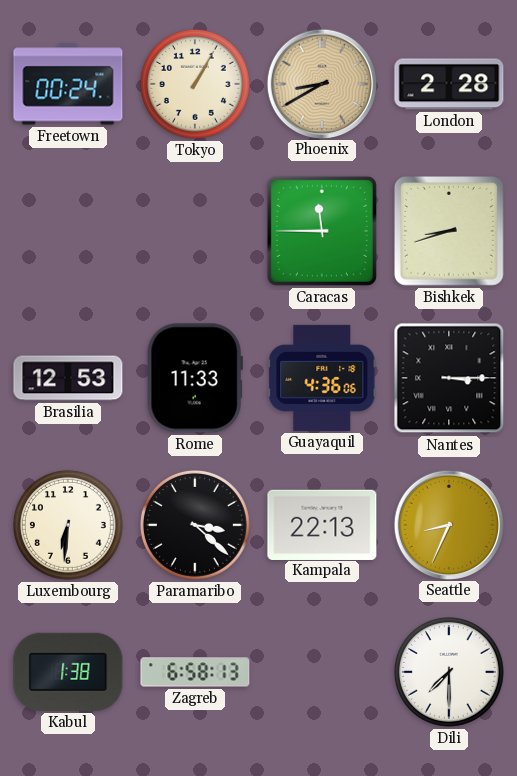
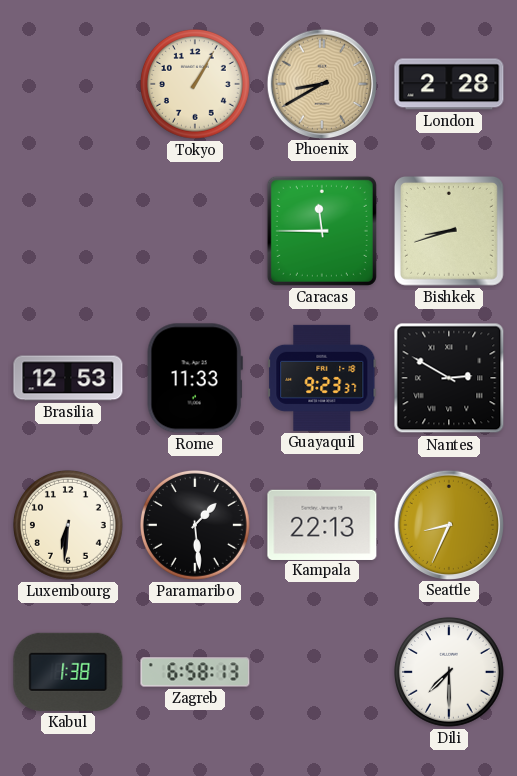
Freetown: 00:24 -> none (68, 84)
Guayaquil: 4:36 -> 9:23 (322, 378)
Nantes: 3:15 -> 2:50 (449, 378)
Paramaribo: 3:22 -> 1:29 (196, 526)
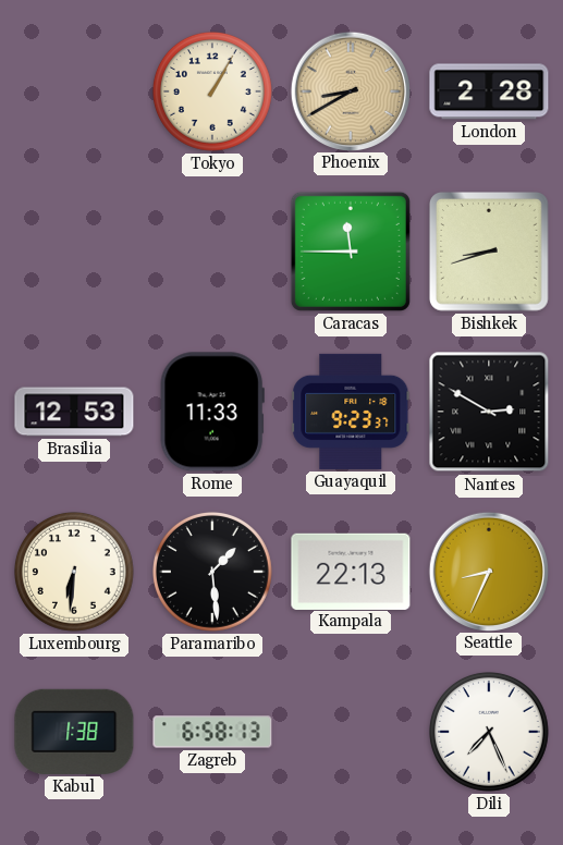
Dili: 7:30 -> 7:26 (490, 733)
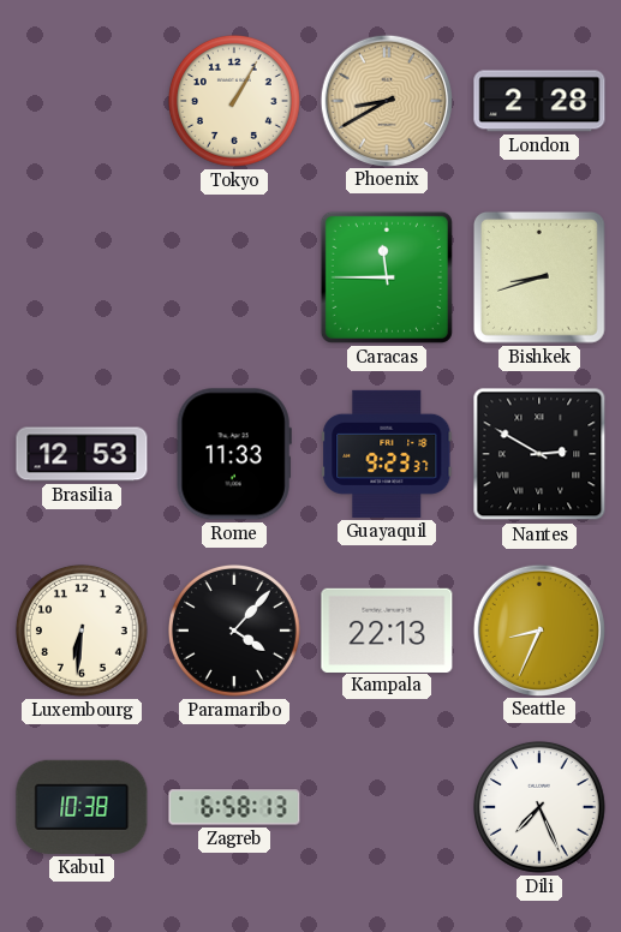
Paramaribo: 1:29 -> 4:07 (235, 632)
Kabul: 1:38 -> 10:38 (82, 807)
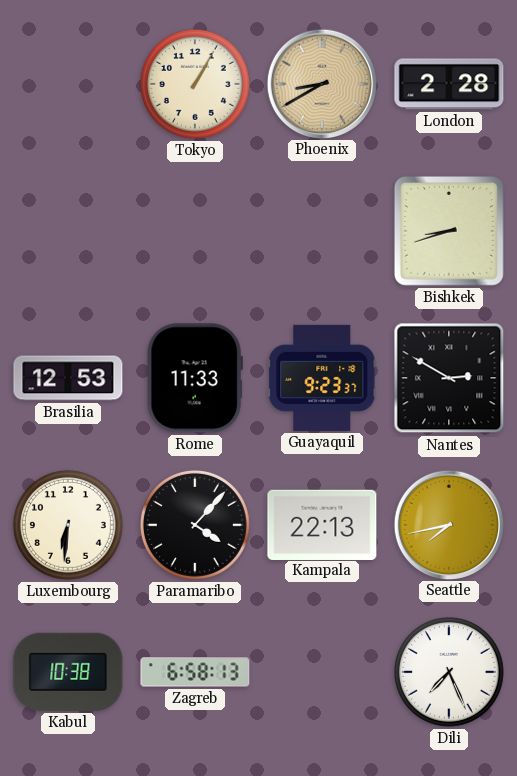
Caracas: 11:45 -> none (387, 277)
Seattle: 8:34 -> 7:43 (448, 524)
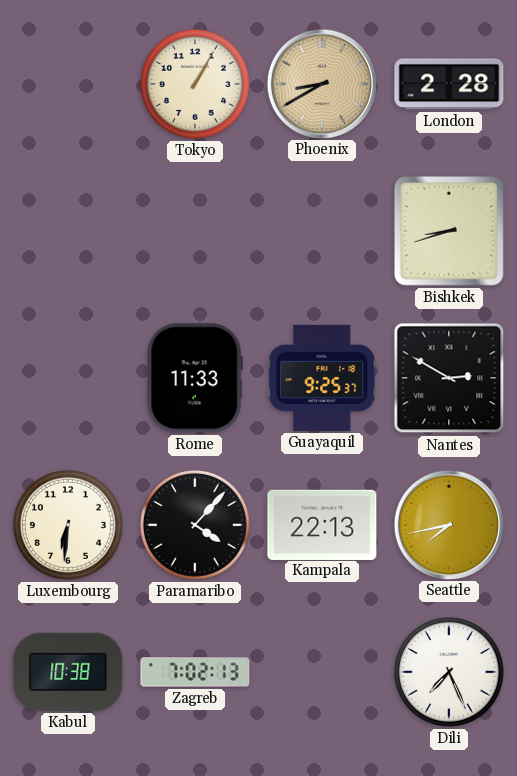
Brasilia: 12:53 -> none (68, 378)
Guayaquil: 9:23 -> 9:25 (322, 378)
Zagreb: 6:58 -> 7:02 (195, 672)
